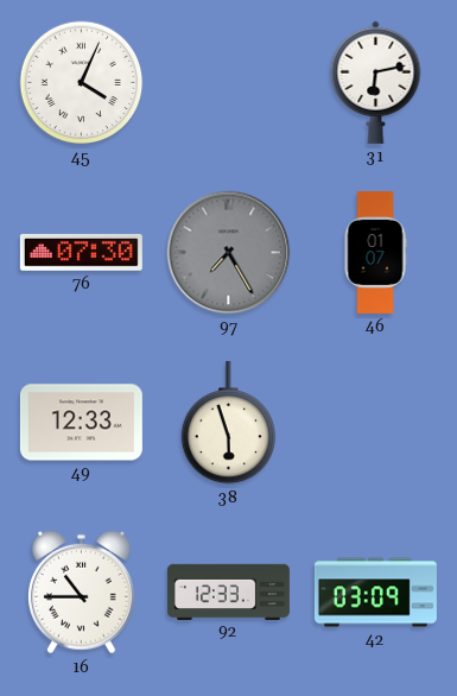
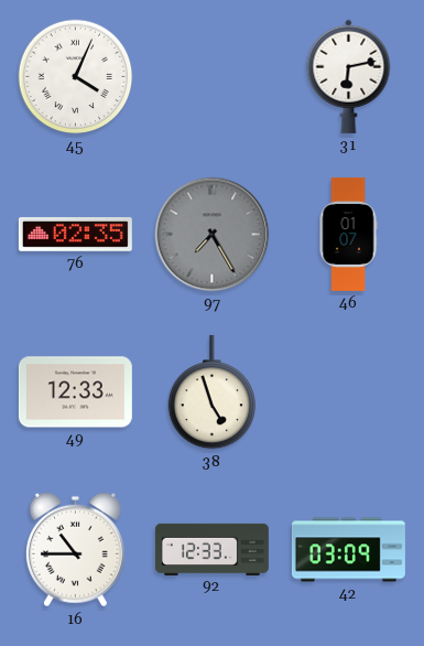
76: 07:30 -> 02:35 (75, 234)
38: 5:57 -> 4:57 (211, 392)
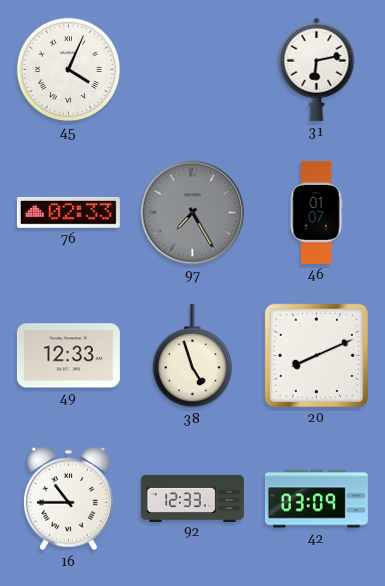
76: 02:35 -> 02:33 (68, 212)
20: none -> 8:11 (316, 355)
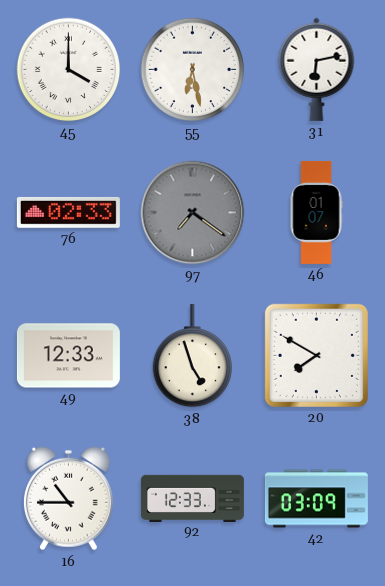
45: 4:04 -> 4:00 (69, 70)
55: none -> 6:28 (193, 70)
97: 7:25 -> 7:21 (193, 213)
20: 8:11 -> 7:50 (316, 355)
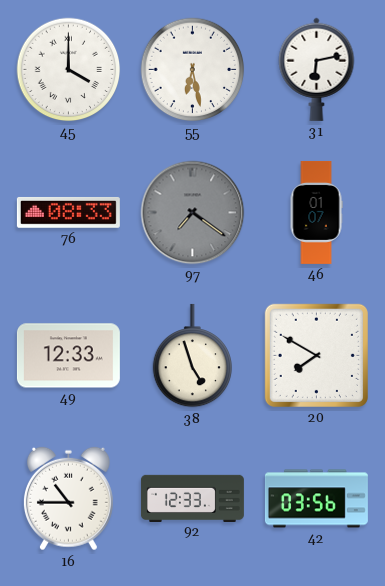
76: 02:33 -> 08:33 (68, 212)
42: 03:09 -> 03:56 (316, 499)
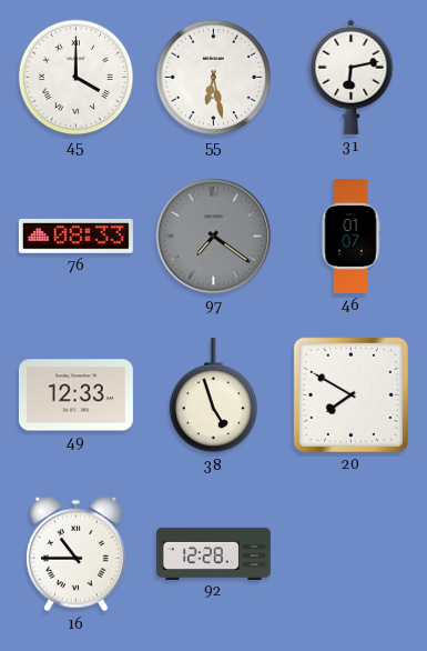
92: 12:33 -> 12:28 (213, 553)
42: 03:56 -> none (316, 499)
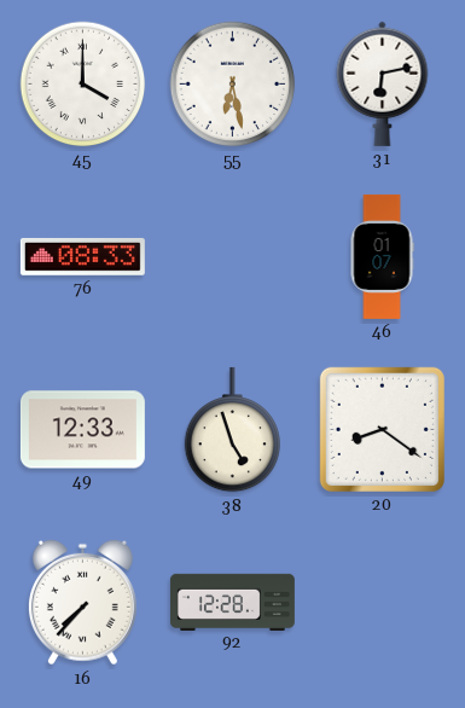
97: 7:21 -> none (214, 237)
20: 7:50 -> 8:21 (382, 429)
16: 10:45 -> 7:37 (82, 603)
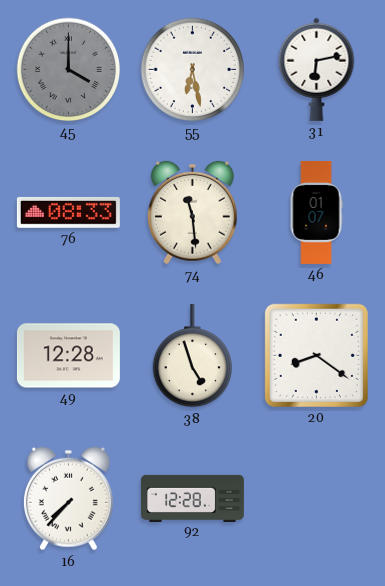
45 dial: white -> grey (69, 70)
74: none -> 11:29 (192, 213)
49: 12:33 -> 12:28 (68, 356)
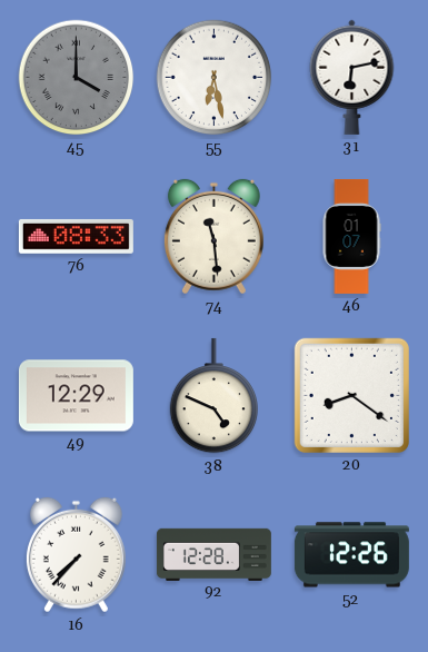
49: 12:28 -> 12:29 (76, 396)
38: 4:57 -> 4:49 (213, 396)
52: none -> 12:26 (351, 555)
